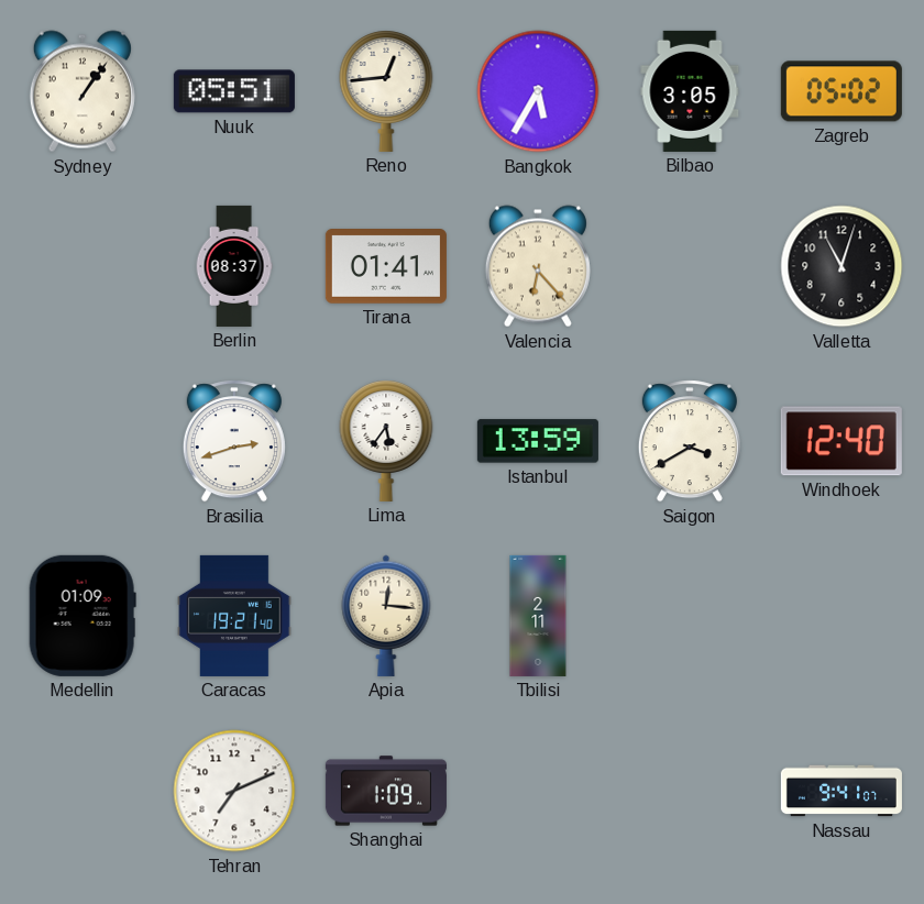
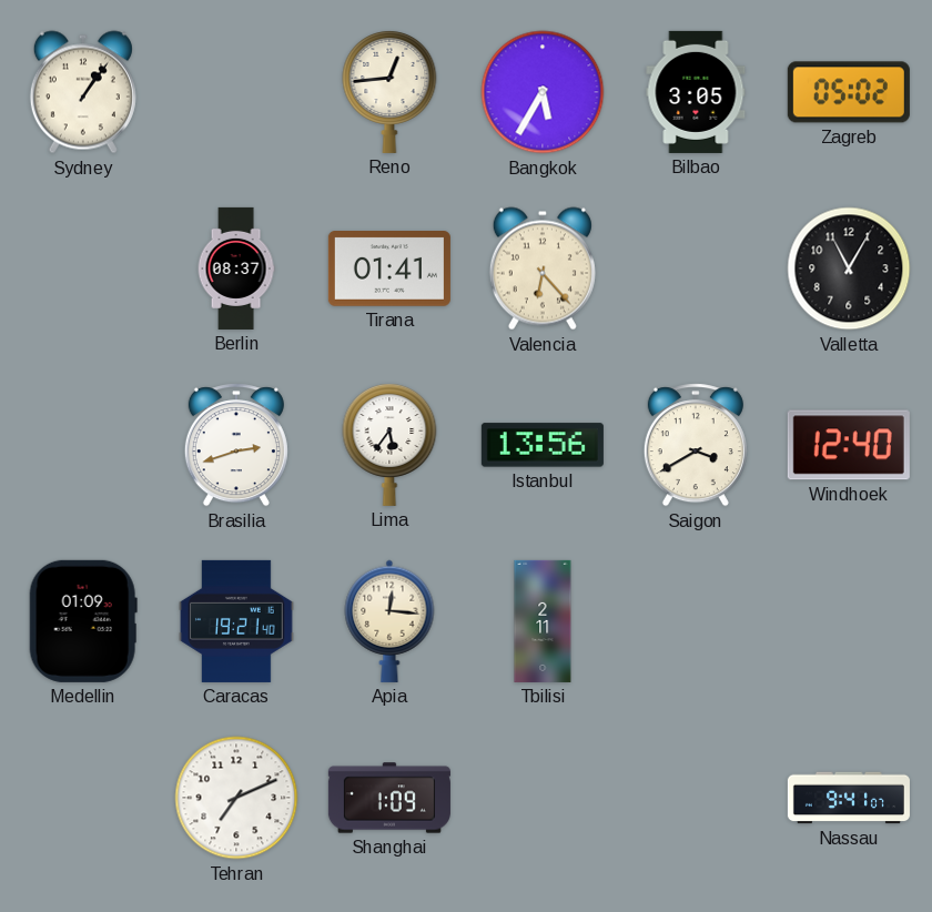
Nuuk: 05:51 -> none (234, 91)
Valletta: 11:03 -> 11:05 (849, 268)
Istanbul: 13:59 -> 13:56 (543, 445)
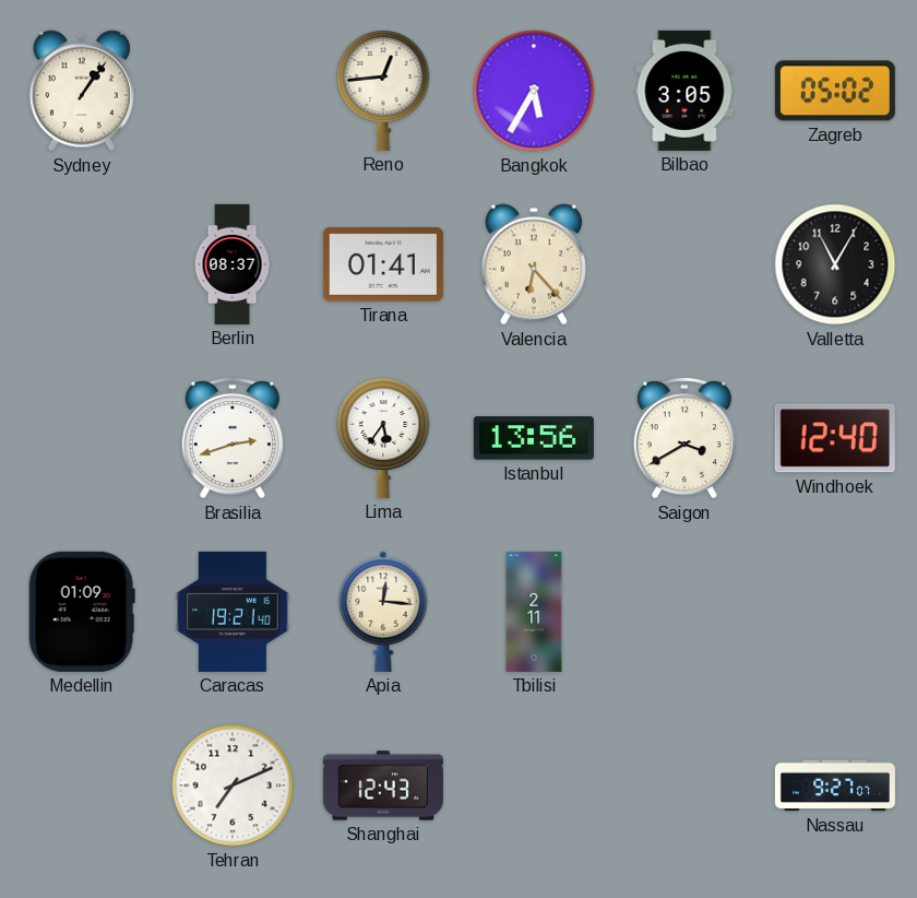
Shanghai: 1:09 -> 12:43 (383, 785)
Nassau: 9:41 -> 9:27 (835, 785)
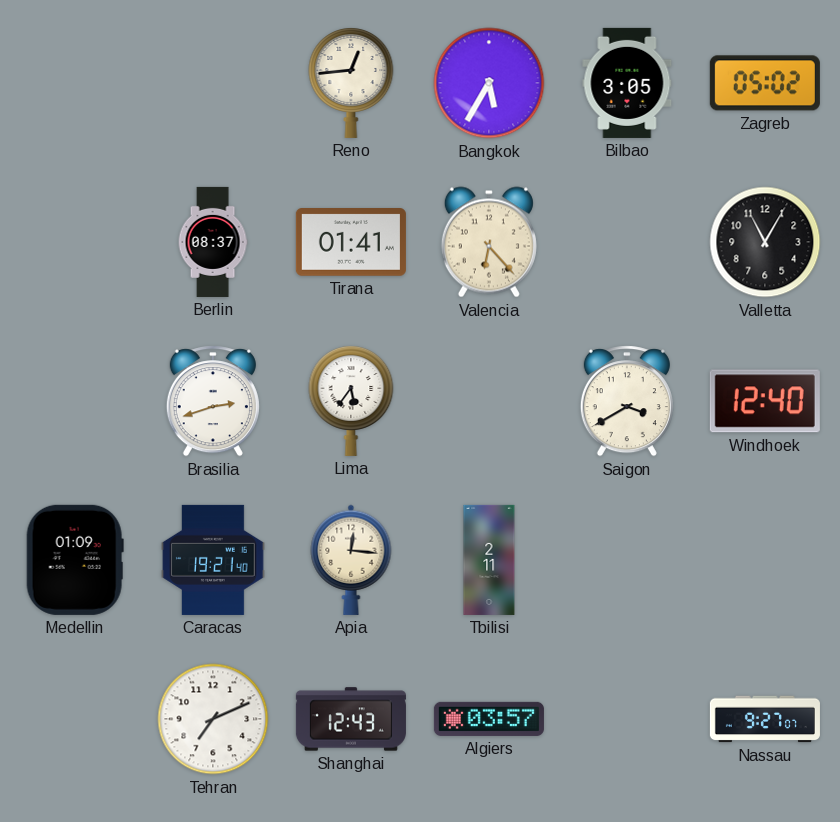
Sydney: 1:06 -> none (82, 91)
Istanbul: 13:56 -> none (534, 438)
Algiers: none -> 03:57 (489, 719)
